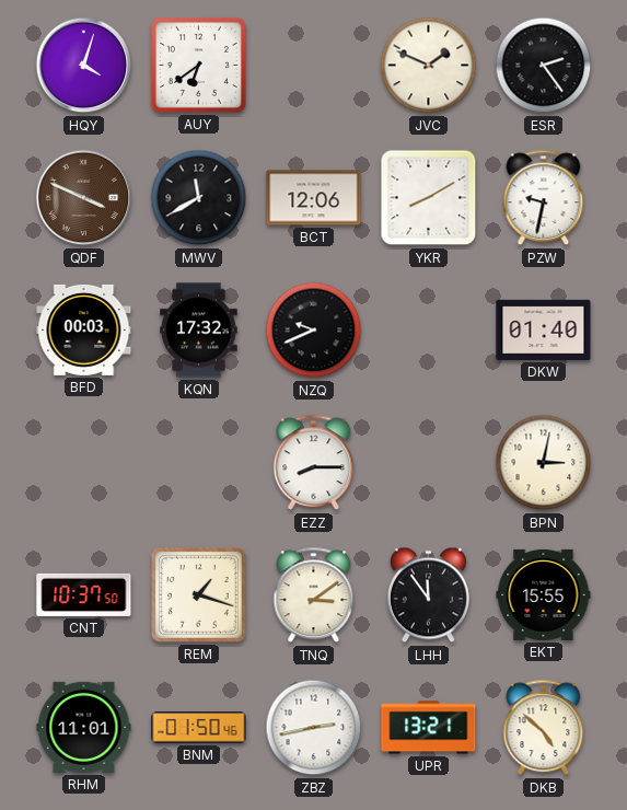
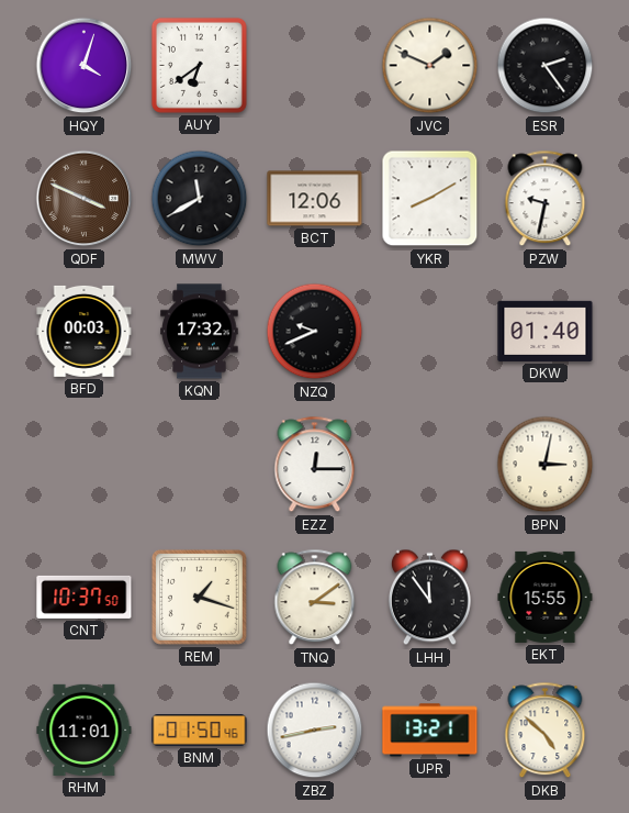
EZZ: 8:15 -> 12:15 (315, 465)
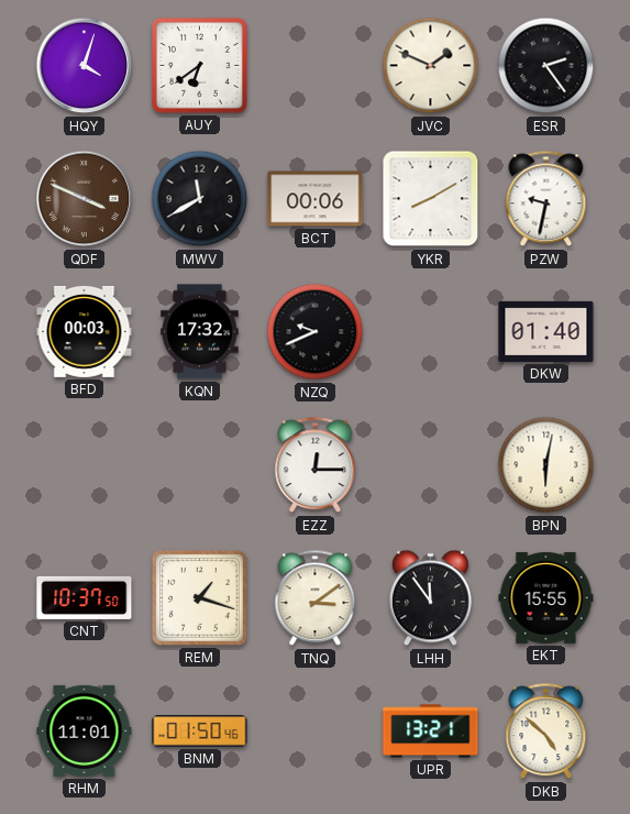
BCT: 12:06 -> 00:06 (316, 199)
BPN: 3:02 -> 6:02 (546, 465)
ZBZ: 2:43 -> none (315, 731)
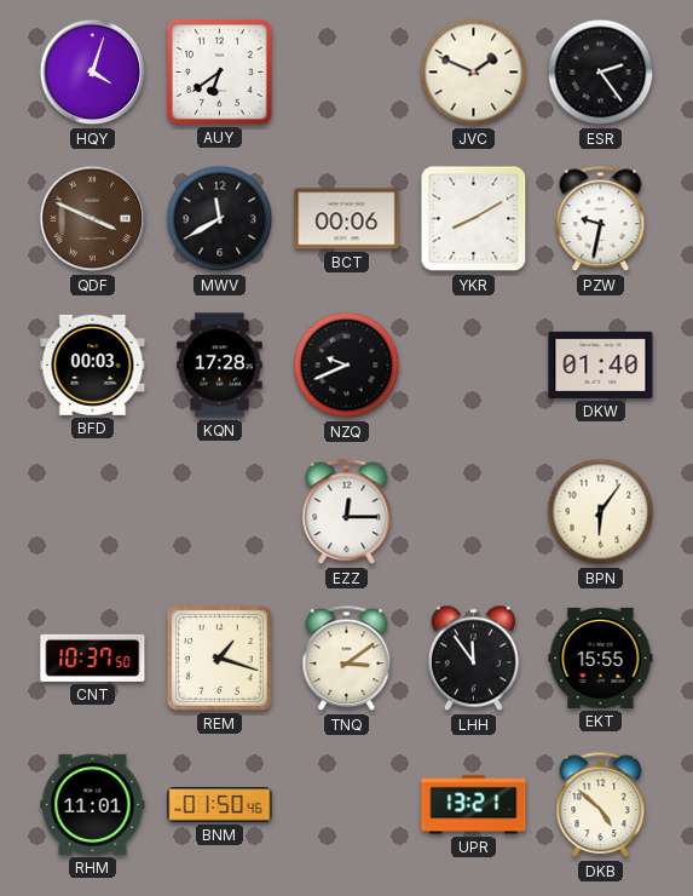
KQN: 17:32 -> 17:28 (220, 366)
BPN: 6:02 -> 6:06 (601, 512)
